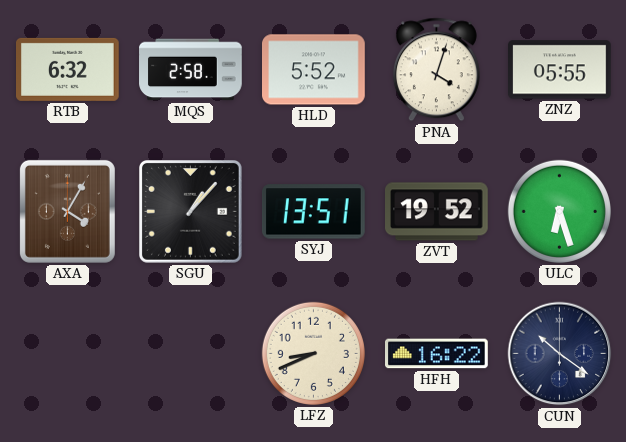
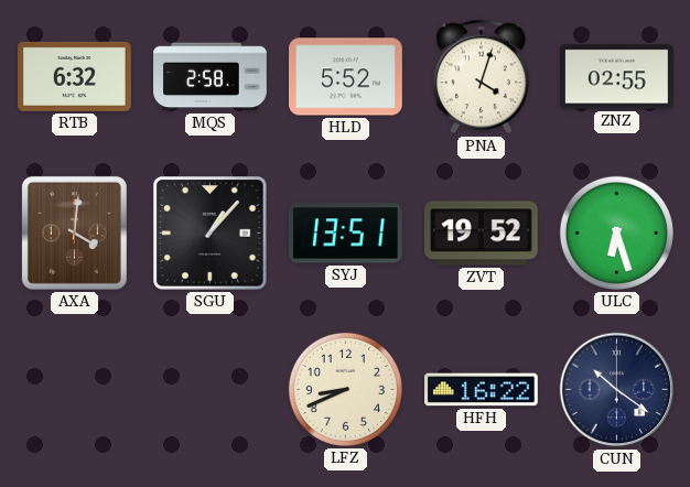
ZNZ: 05:55 -> 02:55 (617, 77)
AXA: 4:05 -> 4:01 (74, 232)
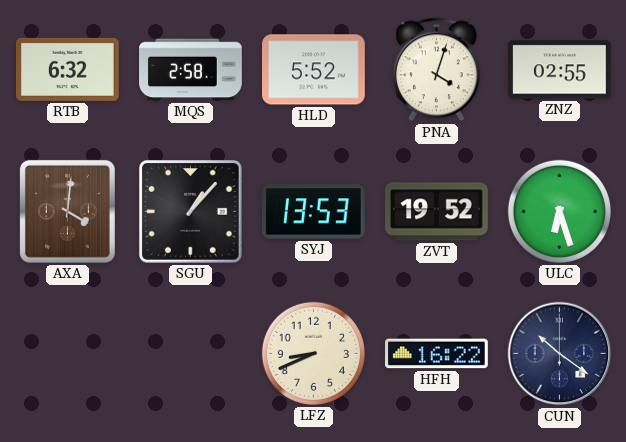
SYJ: 13:51 -> 13:53 (314, 212)
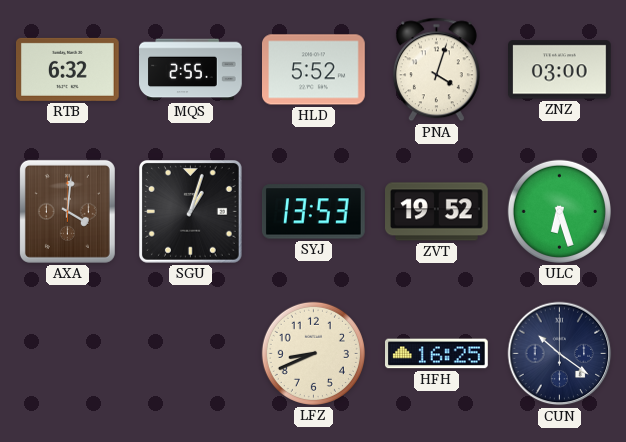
MQS: 2:58 -> 2:55 (191, 70)
ZNZ: 02:55 -> 03:00 (560, 70)
SGU: 1:07 -> 1:03 (191, 212)
HFH: 16:22 -> 16:25 (437, 354)
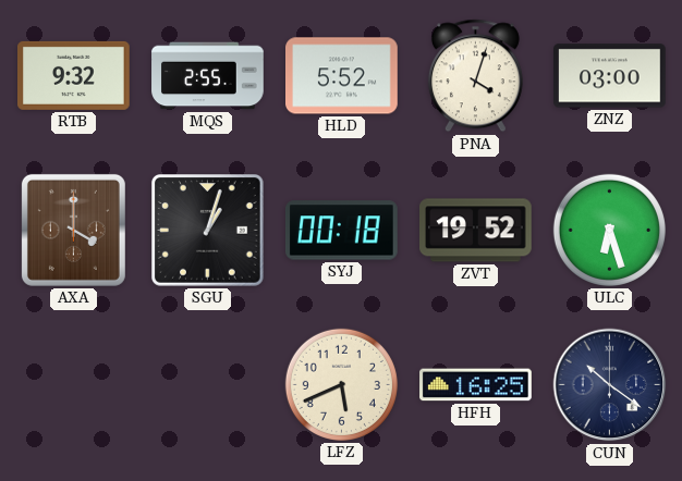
RTB: 6:32 -> 9:32 (74, 75)
AXA: 4:01 -> 4:00 (73, 230)
SYJ: 13:53 -> 00:18 (342, 231)
LFZ: 8:41 -> 5:41 (341, 384)
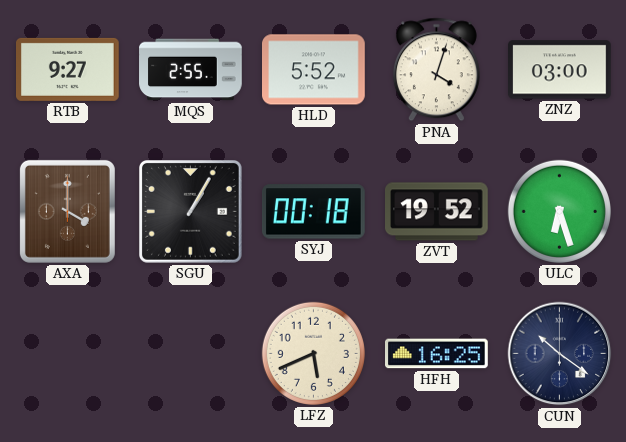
RTB: 9:32 -> 9:27 (68, 69)
SGU: 1:03 -> 1:05 (191, 212)
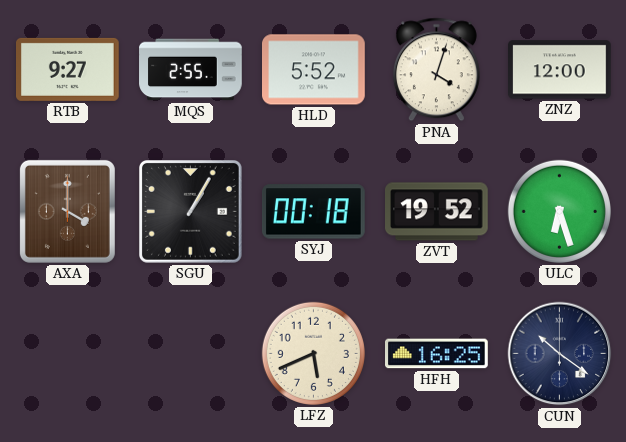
ZNZ: 03:00 -> 12:00 (560, 70)
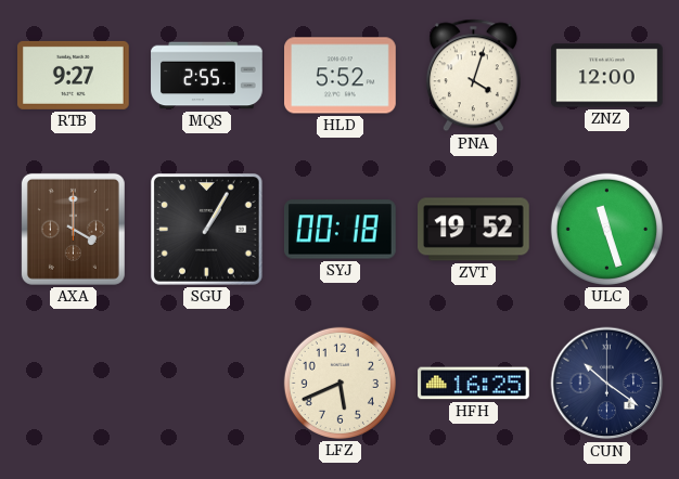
ULC: 6:27 -> 11:27 (606, 229)
